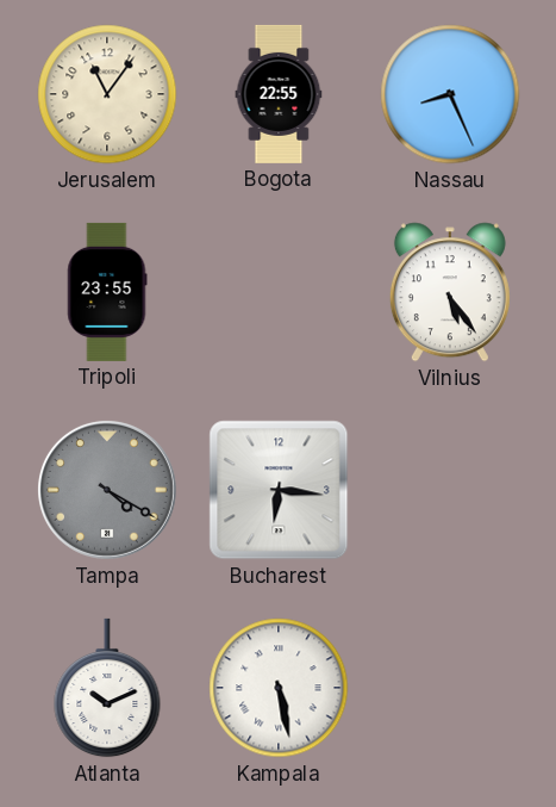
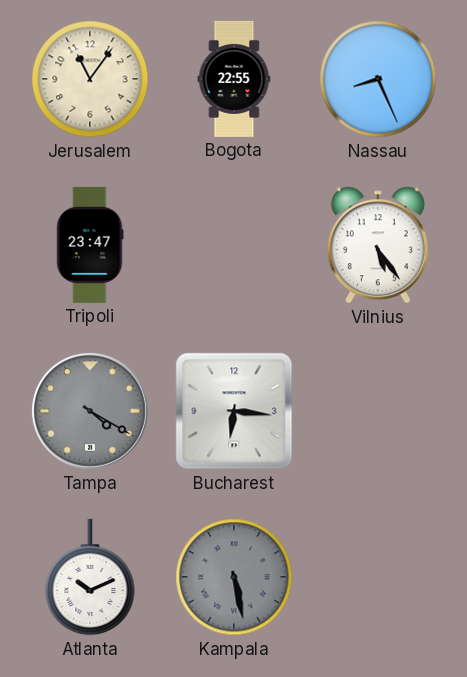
Tripoli: 23:55 -> 23:47 (90, 245)
Kampala dial: white -> grey (234, 577)
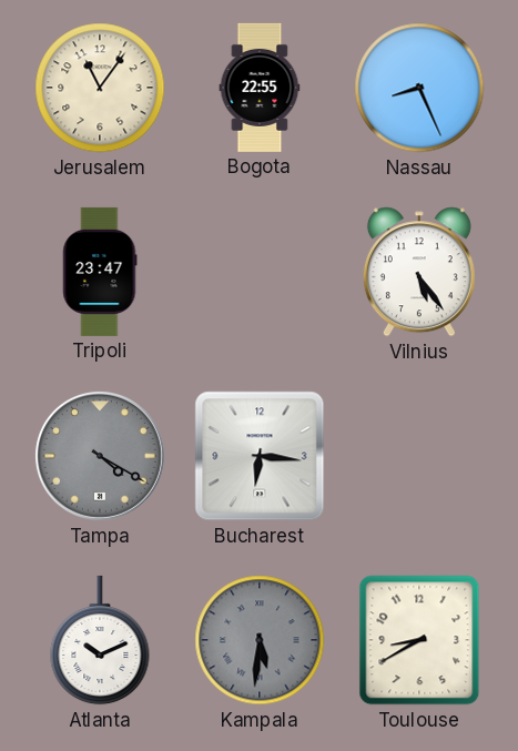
Kampala: 5:28 -> 5:31 (260, 640)
Toulouse: none -> 8:40 (419, 640)
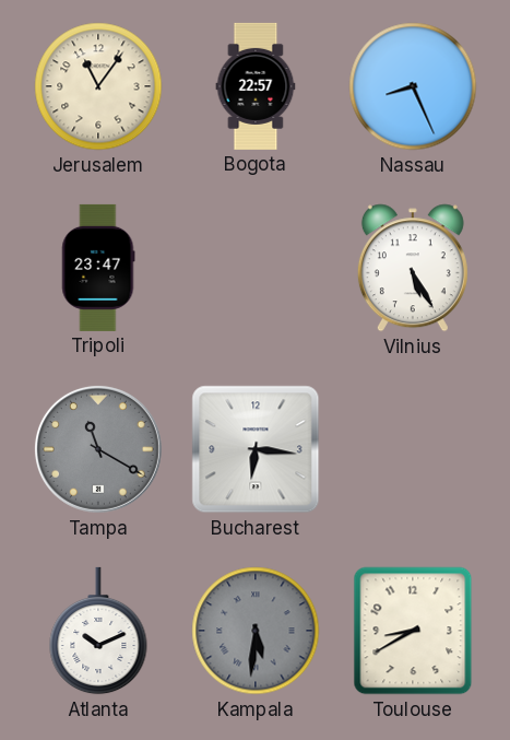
Bogota: 22:55 -> 22:57 (256, 86)
Vilnius: 5:24 -> 5:25 (413, 268)
Tampa: 4:20 -> 11:20 (98, 449)
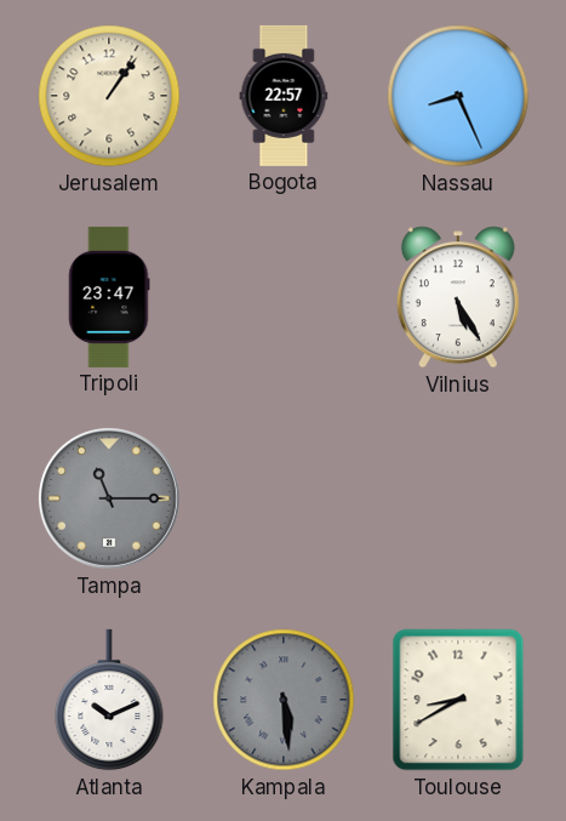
Jerusalem: 11:06 -> 1:06 (109, 96)
Tampa: 11:20 -> 11:15 (109, 498)
Bucharest: 6:16 -> none (256, 449)
Kampala: 5:31 -> 5:29 (284, 700)
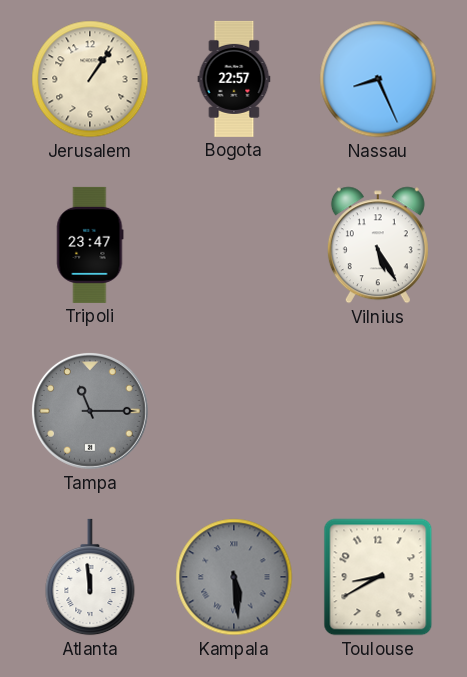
Atlanta: 10:11 -> 11:59 (90, 577)
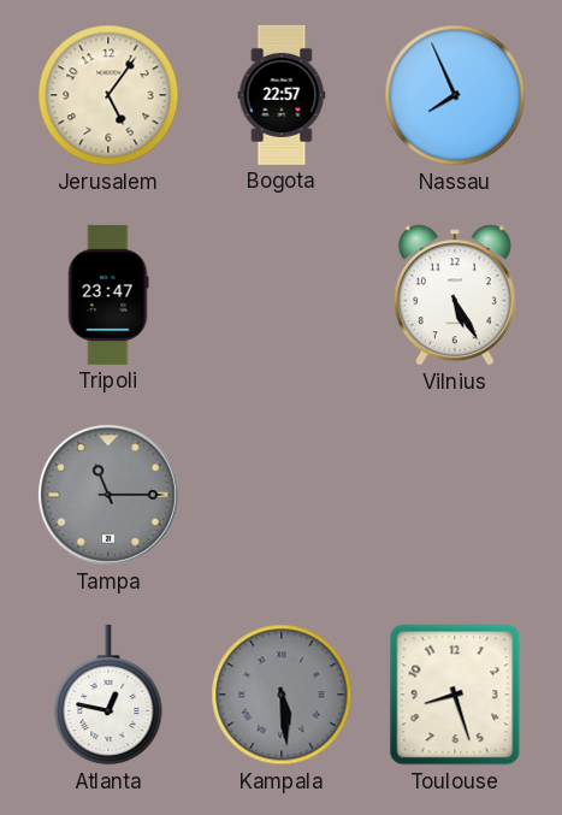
Jerusalem: 1:06 -> 5:06 (108, 95)
Nassau: 8:26 -> 7:56 (455, 95)
Atlanta: 11:59 -> 12:47 (108, 695)
Toulouse: 8:40 -> 8:27 (455, 695)
